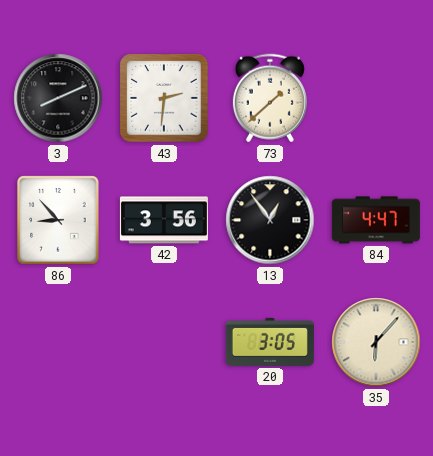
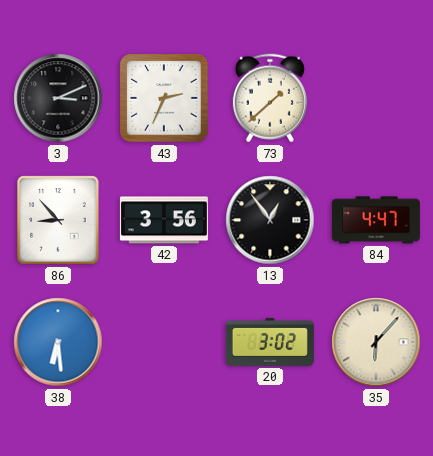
3: 8:11 -> 3:11 (58, 98)
43: 2:31 -> 2:34 (164, 98)
38: none -> 6:29 (58, 342)
20: 3:05 -> 3:02 (270, 342)
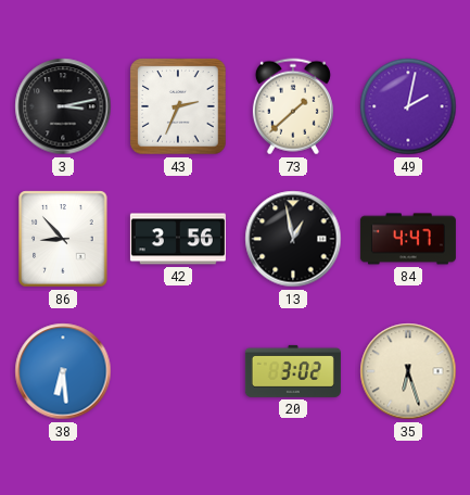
3: 3:11 -> 3:13 (63, 106)
49: none -> 2:02 (408, 106)
13: 12:54 -> 12:58 (293, 239)
35: 6:07 -> 6:27 (408, 371)
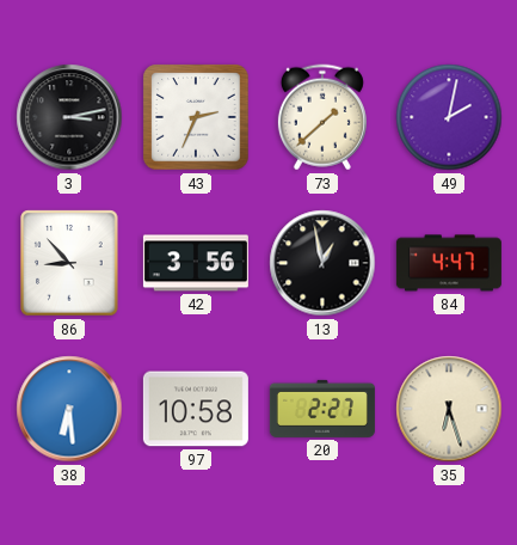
97: none -> 10:58 (196, 409)
20: 3:02 -> 2:27 (322, 409)
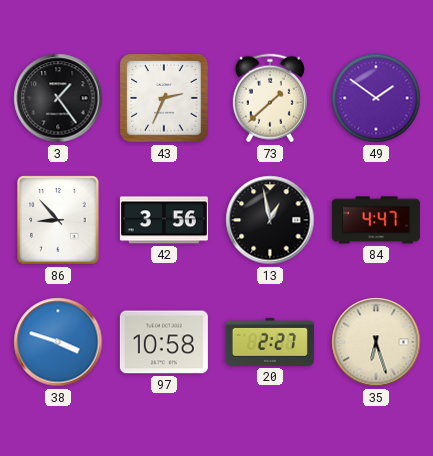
3: 3:13 -> 1:24 (58, 98)
49: 2:02 -> 1:51 (376, 98)
38: 6:29 -> 3:48 (58, 342)
